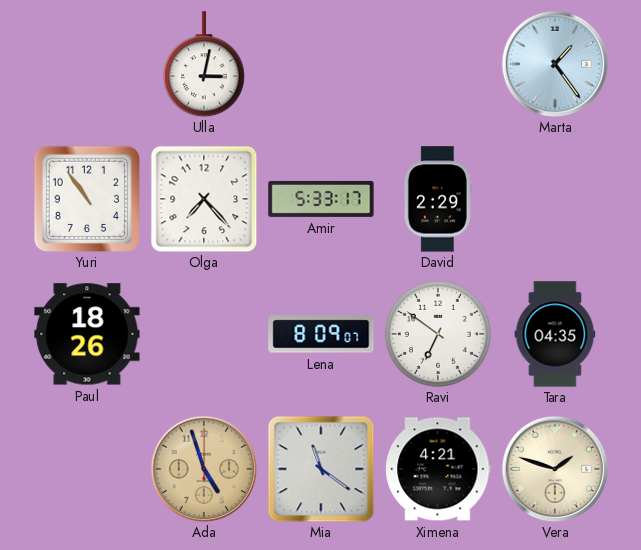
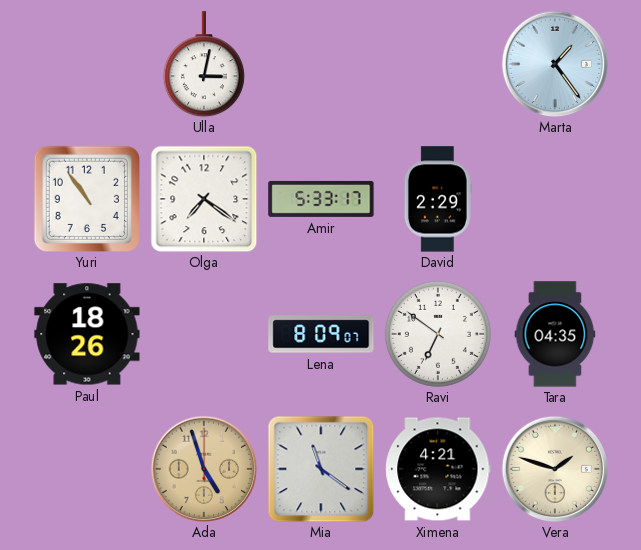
Olga: 7:23 -> 7:21 (204, 199)
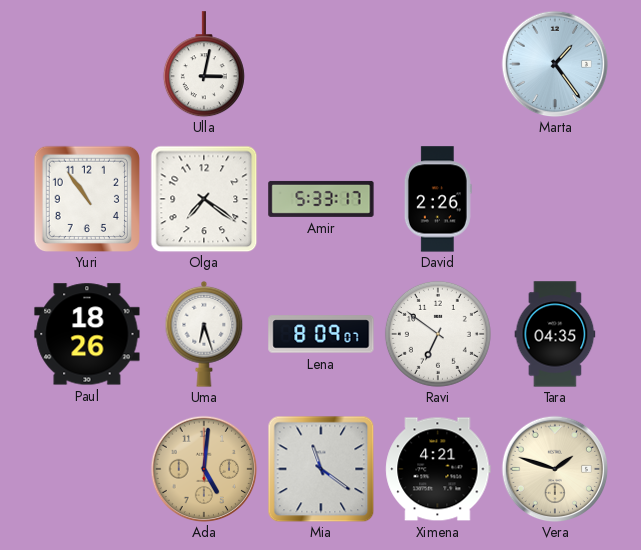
David: 2:29 -> 2:26 (438, 199)
Uma: none -> 6:27 (204, 334)
Ada: 4:57 -> 5:01 (204, 469)
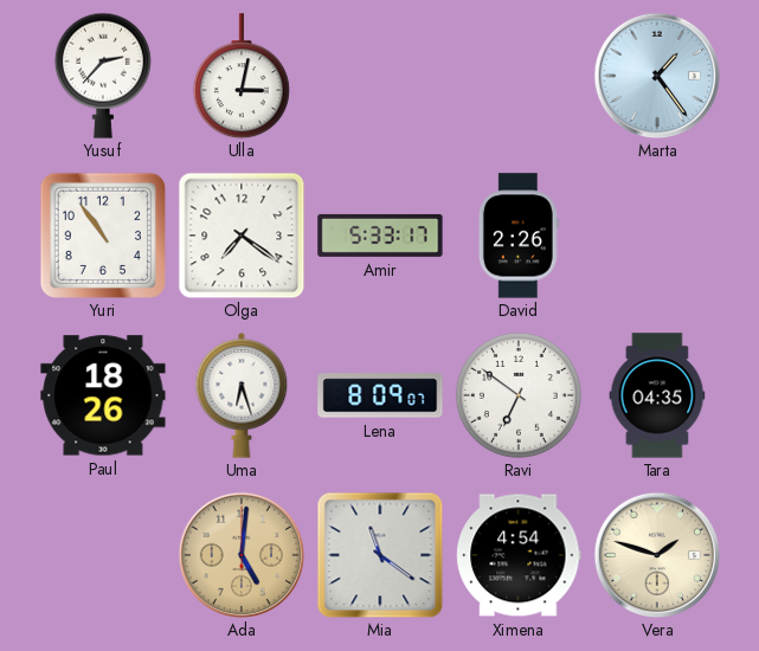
Yusuf: none -> 2:37 (103, 76)
Ximena: 4:21 -> 4:54 (519, 555)
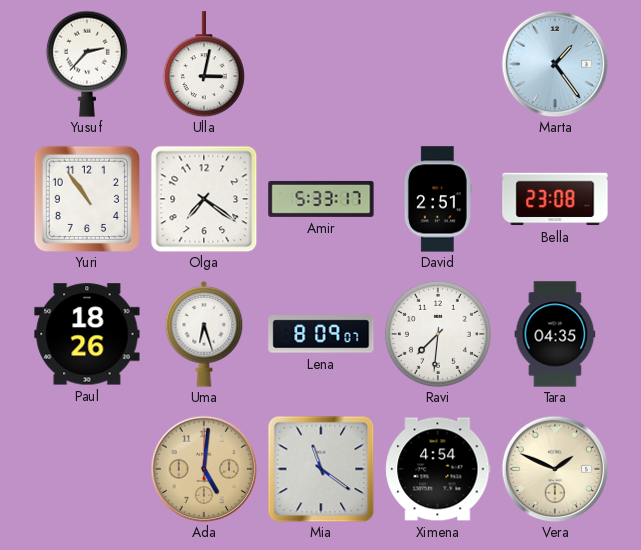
David: 2:26 -> 2:51 (438, 199)
Bella: none -> 23:08 (555, 199)
Ravi: 6:51 -> 7:31 (438, 334)
Vera: 1:48 -> 1:49 (555, 469)
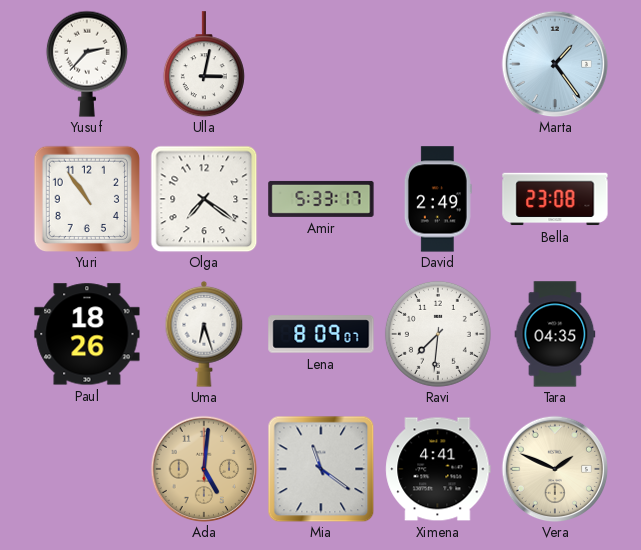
David: 2:51 -> 2:49 (438, 199)
Ximena: 4:54 -> 4:41 (438, 469)
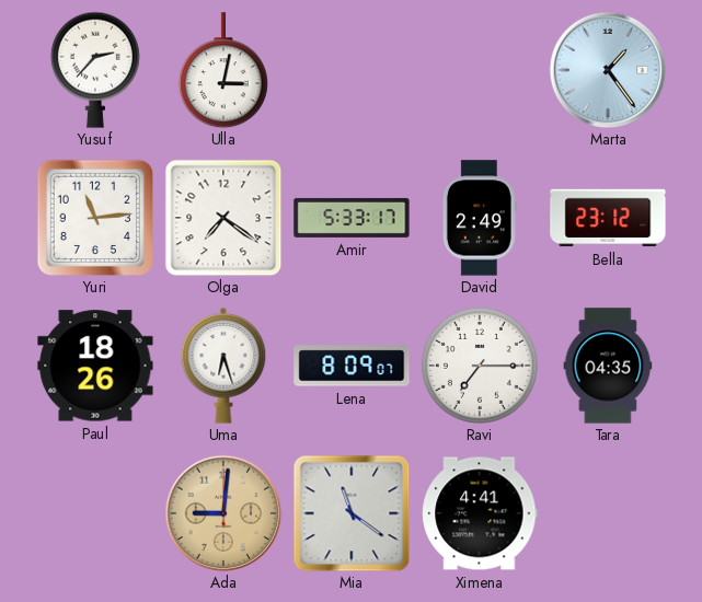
Yuri: 10:54 -> 11:14 (94, 217)
Bella: 23:08 -> 23:12 (608, 218)
Ravi: 7:31 -> 7:15 (480, 366)
Ada: 5:01 -> 9:01 (223, 513)
Vera: 1:49 -> none (555, 469)
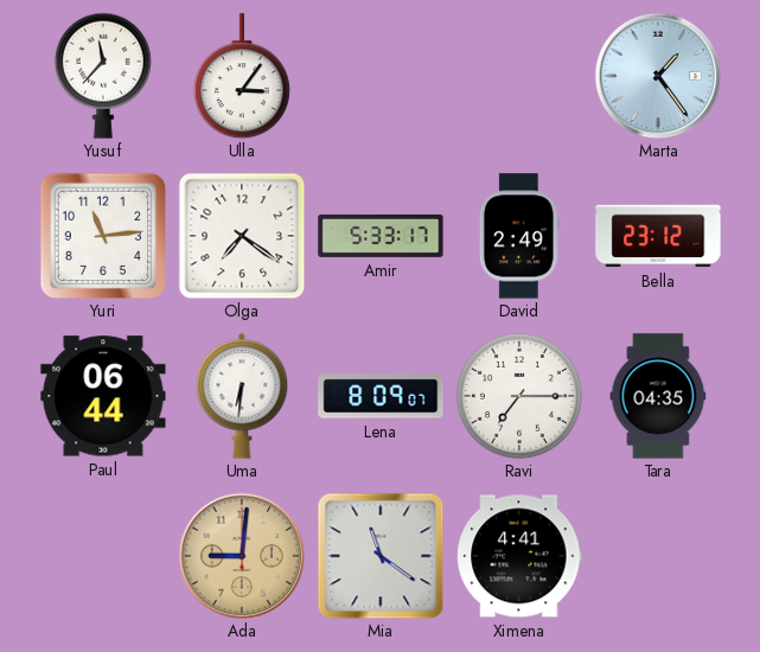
Yusuf: 2:37 -> 11:37 (103, 76)
Ulla: 3:02 -> 3:06 (242, 76)
Paul: 18:26 -> 06:44 (103, 396)
Uma: 6:27 -> 6:31 (242, 396)
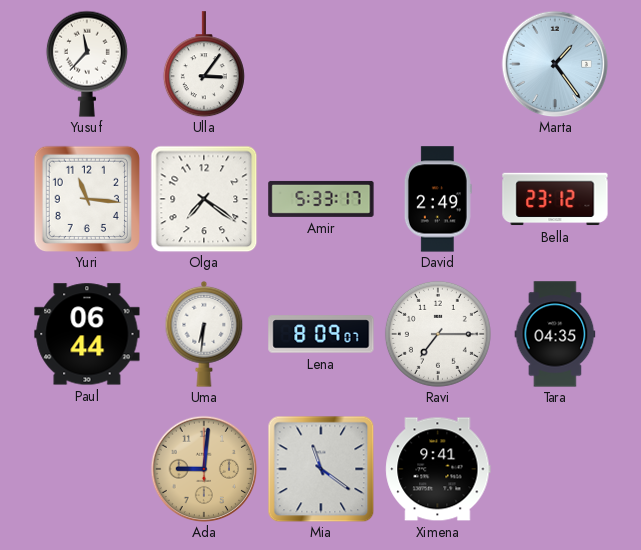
Yuri: 11:14 -> 11:16 (86, 198)
Ximena: 4:41 -> 9:41 (438, 469)
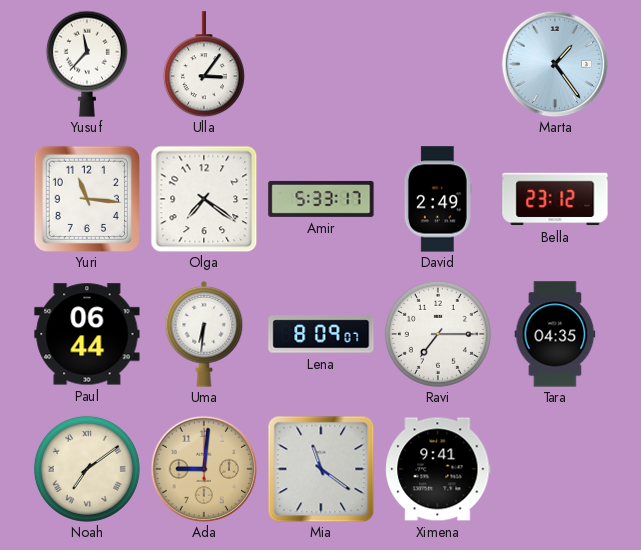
Noah: none -> 7:09 (87, 469)
